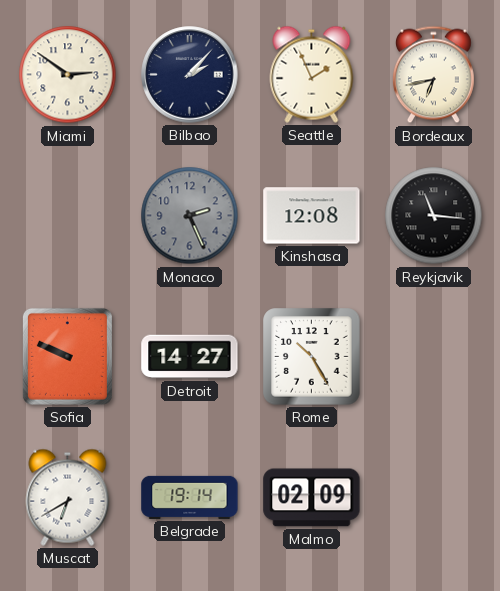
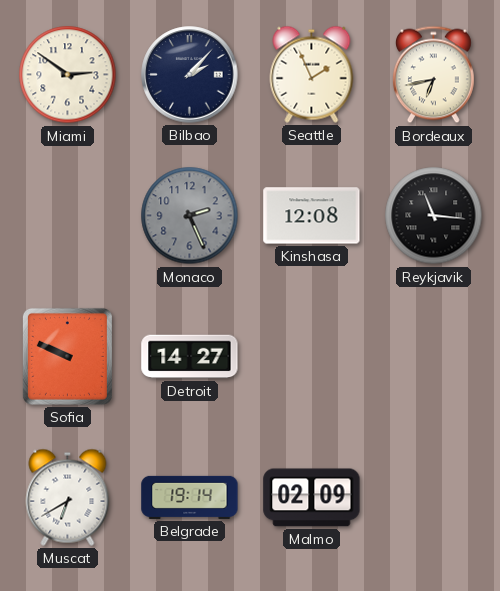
Rome: 10:25 -> none (312, 357)
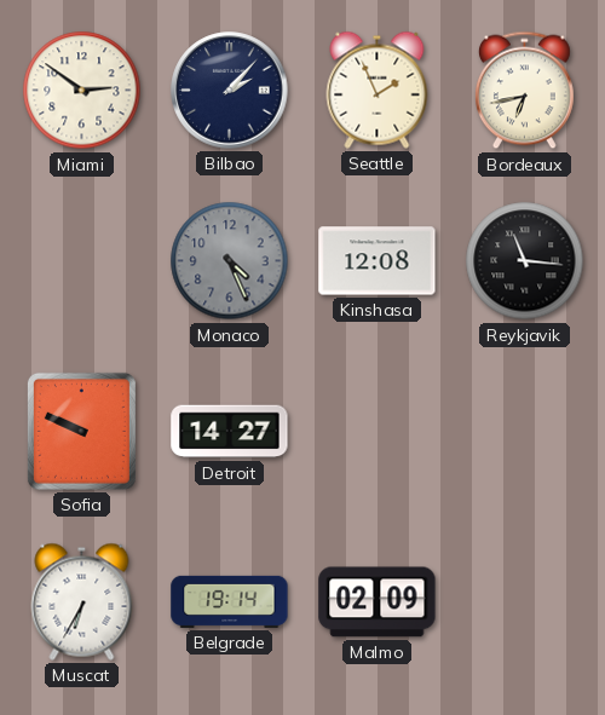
Monaco: 2:26 -> 4:26 (230, 261)
Muscat: 6:40 -> 6:35 (82, 601)
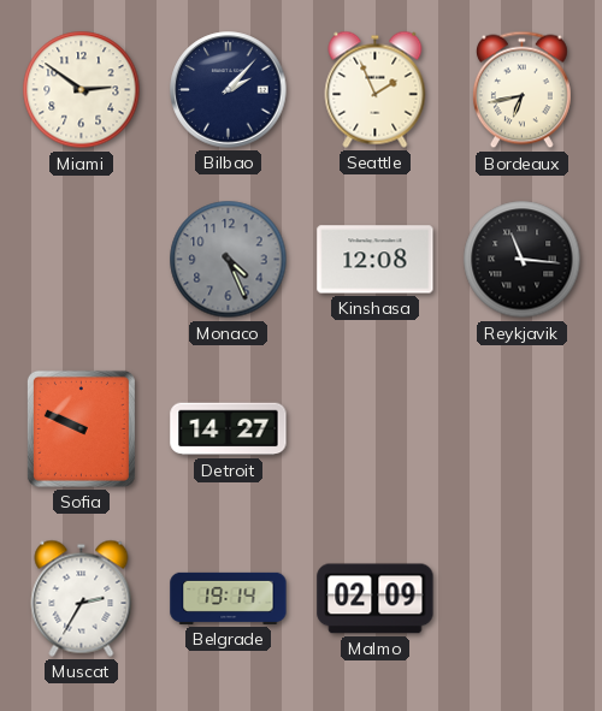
Muscat: 6:35 -> 2:35 (82, 598)
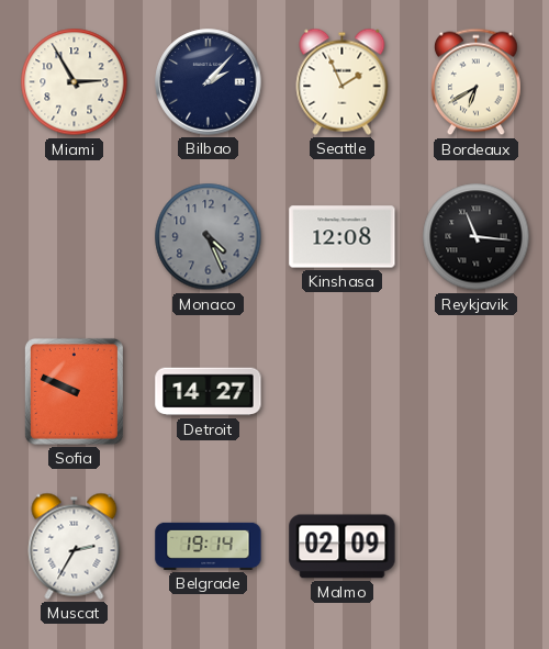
Miami: 2:51 -> 2:55 (75, 82)
Bordeaux: 6:43 -> 6:40 (475, 82)
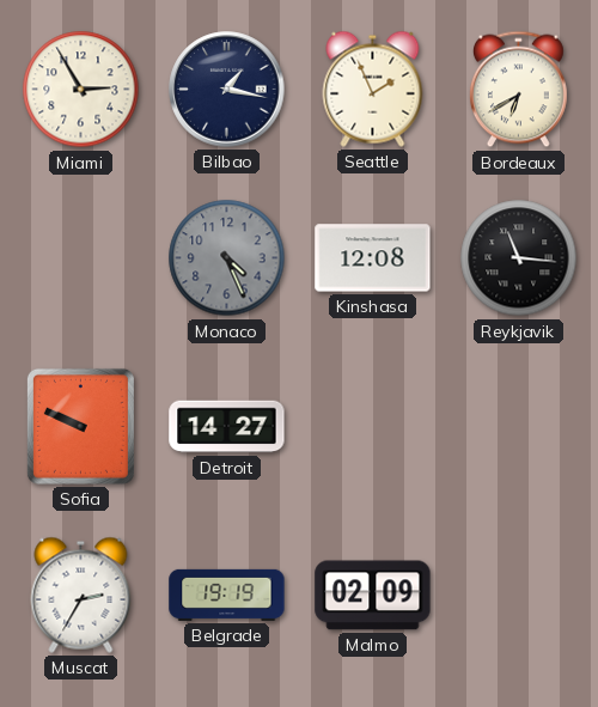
Bilbao: 2:07 -> 1:17 (227, 90)
Belgrade: 19:14 -> 19:19 (227, 595)
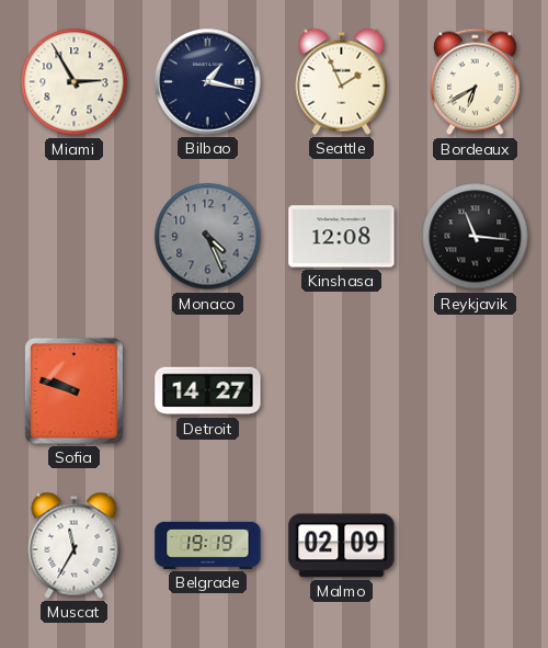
Sofia: 9:49 -> 9:48 (73, 390)
Muscat: 2:35 -> 11:35 (75, 545)
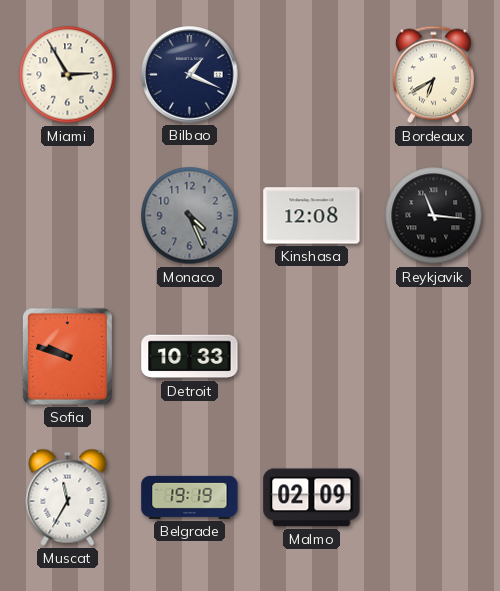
Bilbao: 1:17 -> 1:19 (190, 75)
Seattle: 1:56 -> none (342, 81)
Detroit: 14:27 -> 10:33 (190, 357)
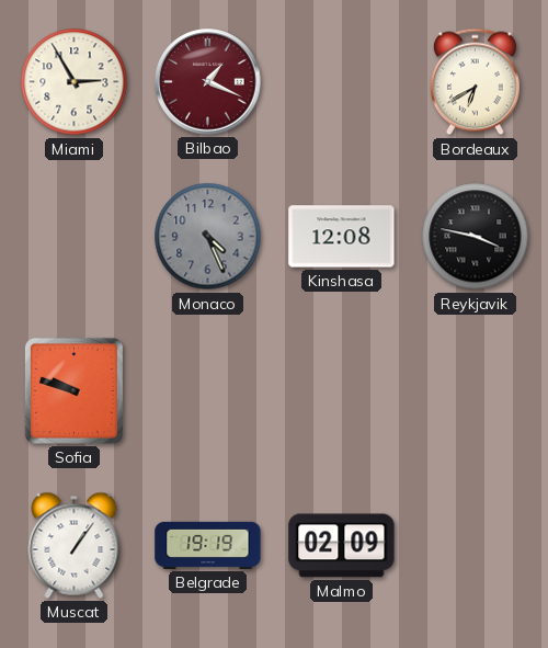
Bilbao dial: navy -> burgundy (208, 82)
Reykjavik: 11:16 -> 3:47 (476, 237)
Detroit: 10:33 -> none (190, 357)
Muscat: 11:35 -> 1:06 (75, 545)
